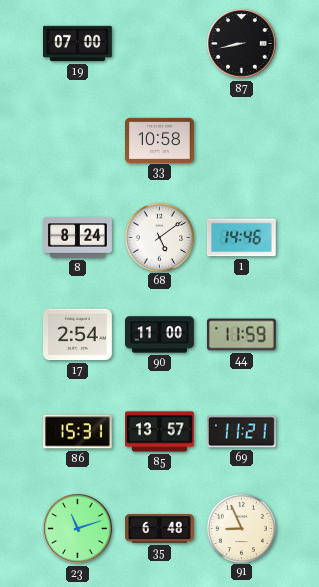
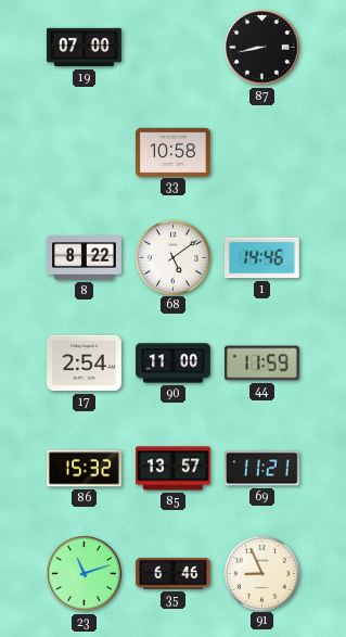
8: 8:24 -> 8:22 (85, 258)
86: 15:31 -> 15:32 (85, 469)
35: 6:48 -> 6:46 (174, 574)
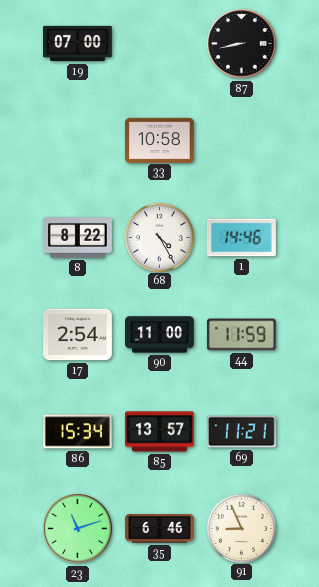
68: 5:09 -> 4:25 (159, 237)
86: 15:32 -> 15:34 (78, 432)
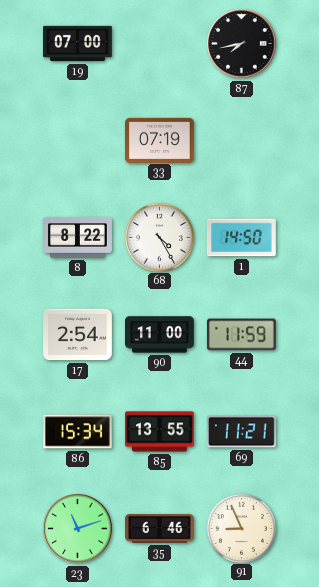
87: 8:43 -> 7:43 (242, 44)
33: 10:58 -> 07:19 (160, 140)
1: 14:46 -> 14:50 (241, 238)
85: 13:57 -> 13:55 (160, 432)
